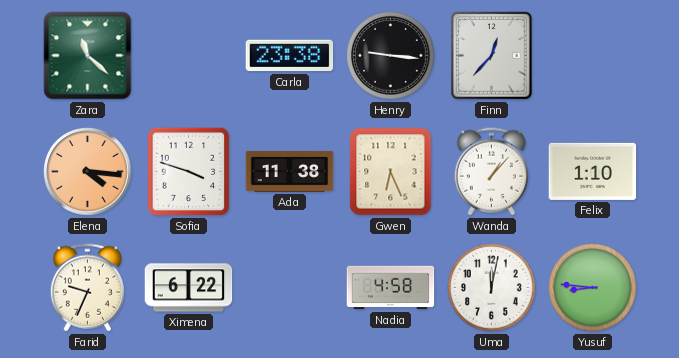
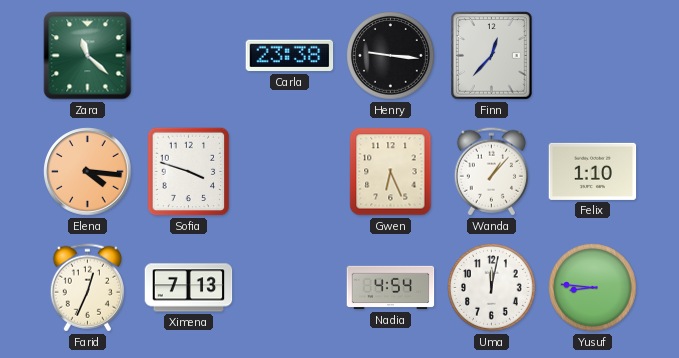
Ada: 11:38 -> none (290, 171)
Farid: 9:34 -> 12:34 (87, 288)
Ximena: 6:22 -> 7:13 (189, 288)
Nadia: 4:58 -> 4:54 (391, 288)
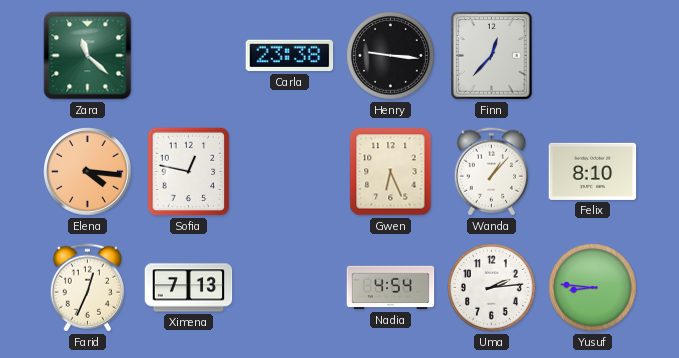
Sofia: 3:48 -> 12:47 (189, 172)
Felix: 1:10 -> 8:10 (593, 171)
Uma: 12:02 -> 2:14 (492, 288)
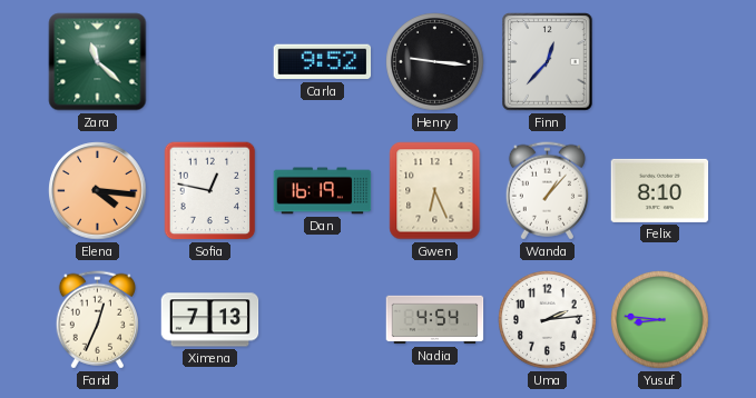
Carla: 23:38 -> 9:52 (323, 62)
Dan: none -> 16:19 (323, 191)
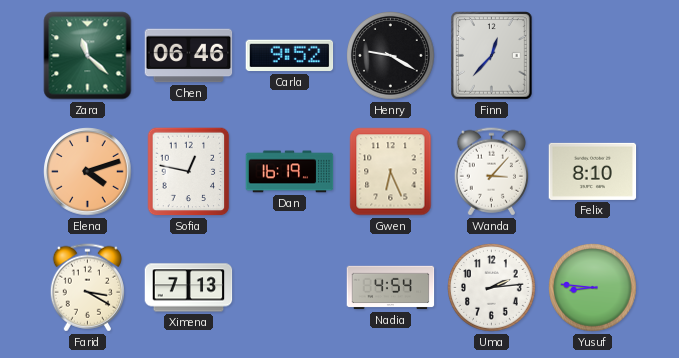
Chen: none -> 06:46 (189, 56)
Henry: 9:16 -> 9:20 (391, 56)
Elena: 4:16 -> 4:12 (88, 172)
Wanda: 1:07 -> 3:07 (491, 172)
Farid: 12:34 -> 3:20 (87, 288)
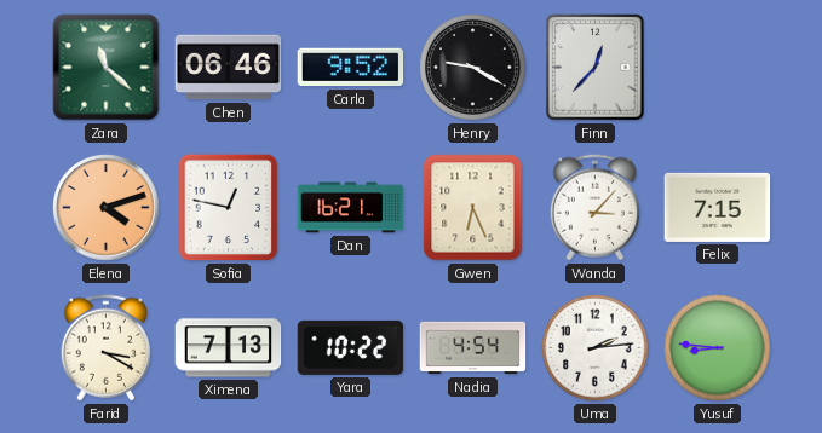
Dan: 16:19 -> 16:21 (351, 208)
Felix: 8:10 -> 7:15 (718, 207)
Yara: none -> 10:22 (351, 347)
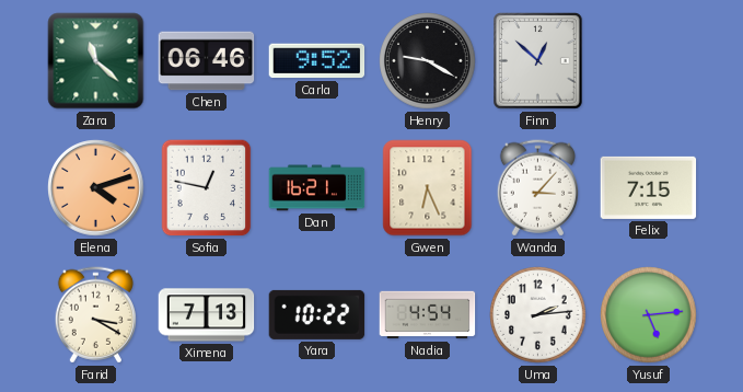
Finn: 12:37 -> 12:52 (538, 61)
Yusuf: 8:46 -> 5:14 (649, 315)
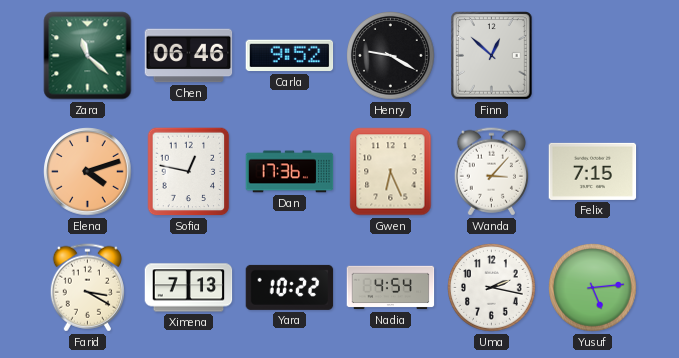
Dan: 16:21 -> 17:36 (290, 172)
Uma: 2:14 -> 2:17 (492, 288)
